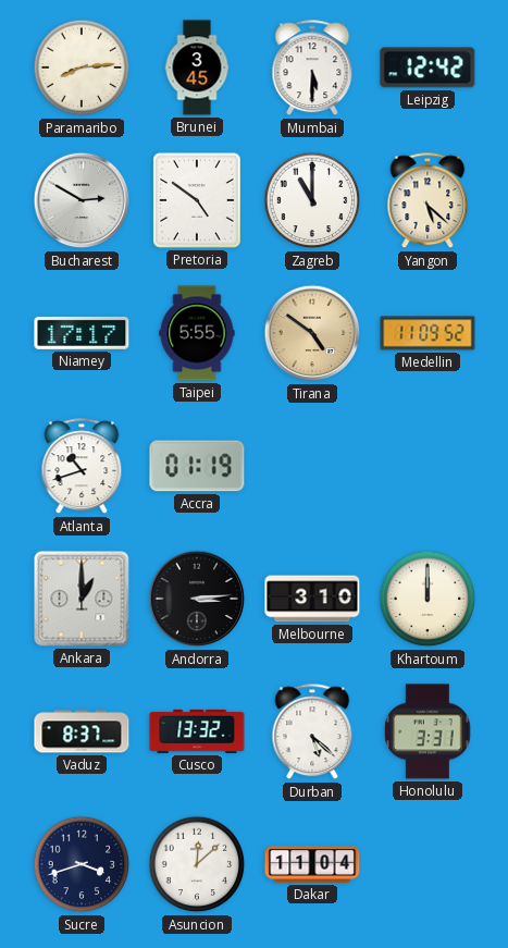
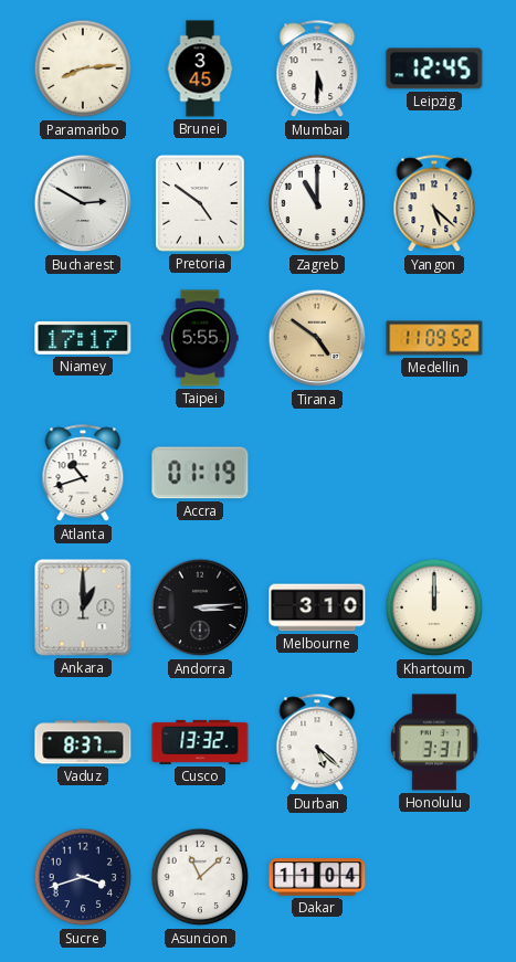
Leipzig: 12:42 -> 12:45 (434, 68)
Asuncion: 12:08 -> 11:08 (200, 877)
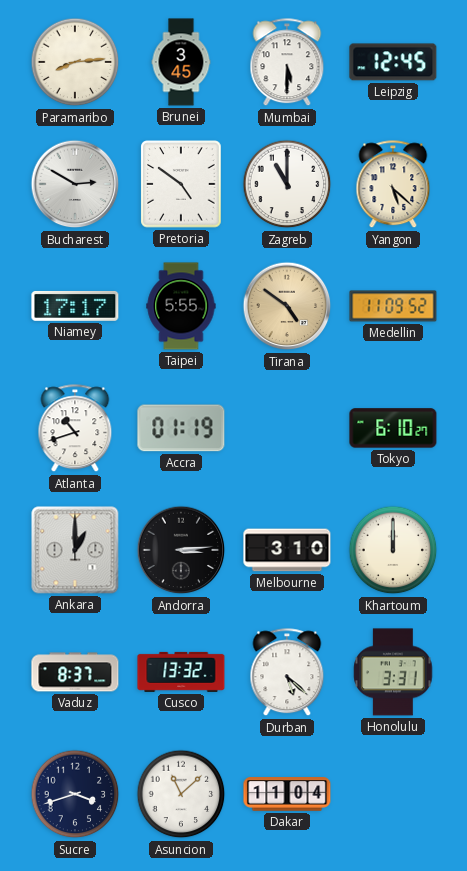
Tokyo: none -> 6:10 (393, 428)
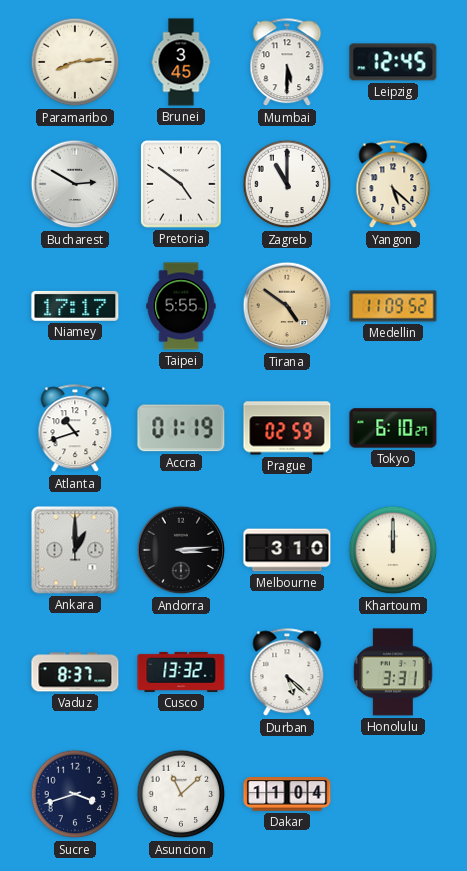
Prague: none -> 02:59 (287, 428)
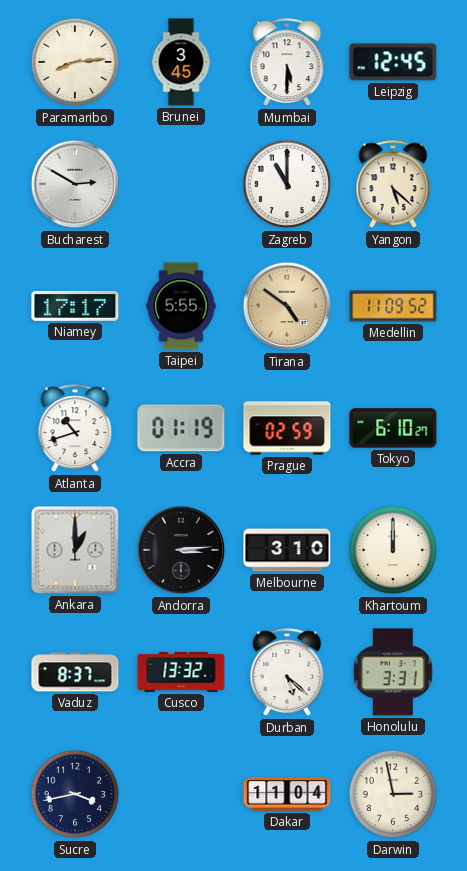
Pretoria: 4:51 -> none (181, 184)
Sucre: 3:42 -> 3:43 (75, 794)
Asuncion: 11:08 -> none (181, 794)
Darwin: none -> 2:58 (393, 794)
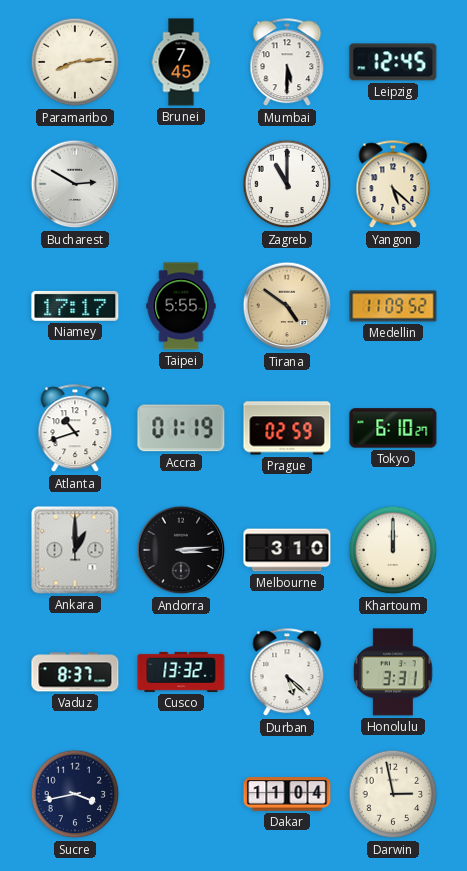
Brunei: 3:45 -> 7:45 (181, 62)
